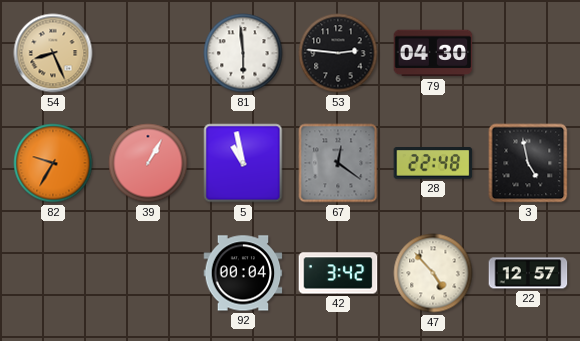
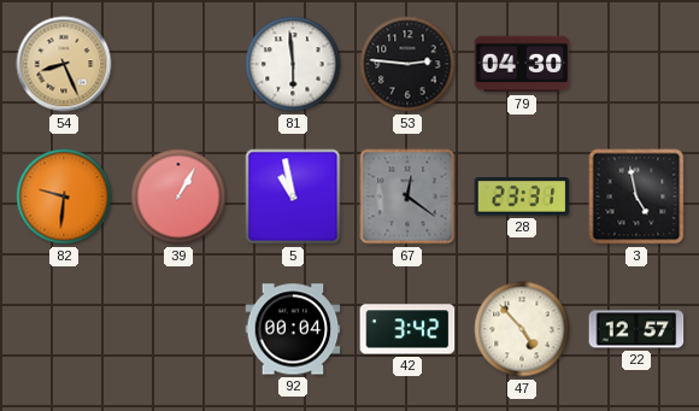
82: 9:35 -> 9:31 (64, 196)
28: 22:48 -> 23:31 (522, 196)
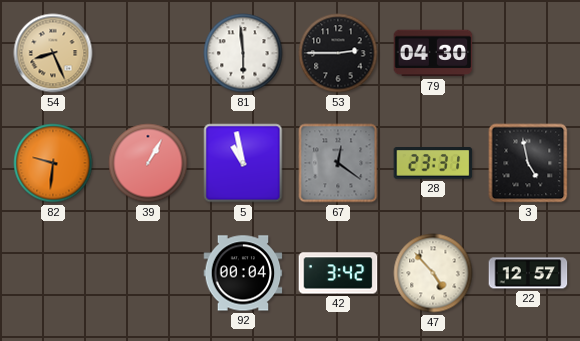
53: 2:46 -> 2:45 (338, 53)
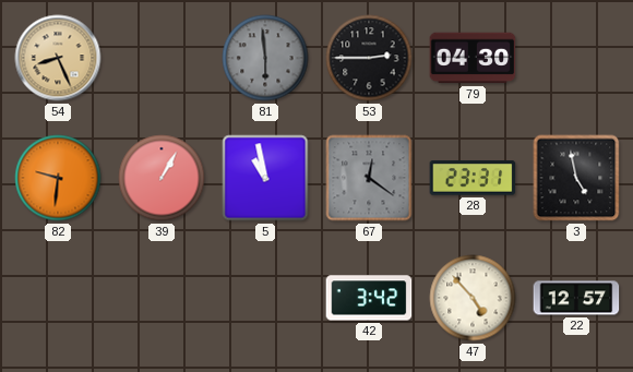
81 dial: white -> grey (265, 58)
92: 00:04 -> none (243, 273)
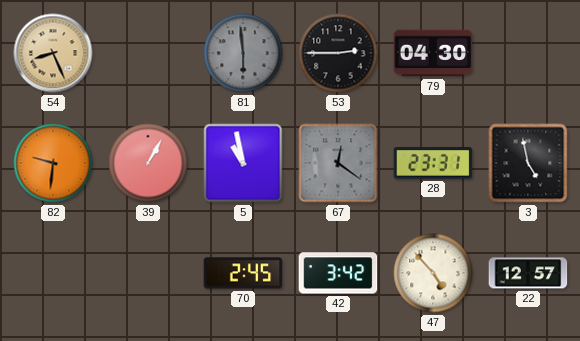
70: none -> 2:45 (243, 273)
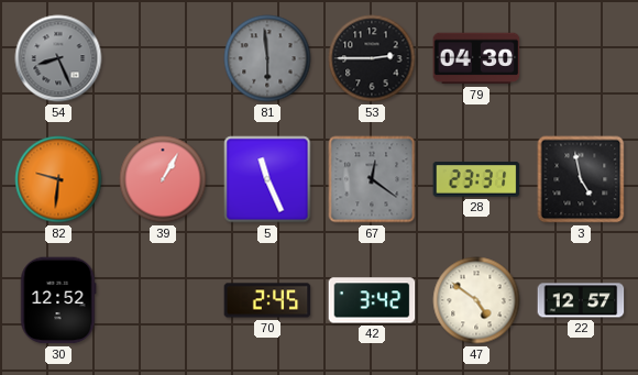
54 dial: champagne -> grey (58, 58)
5: 10:58 -> 11:26 (267, 179)
30: none -> 12:52 (58, 300)
47: 4:53 -> 4:51 (476, 300)
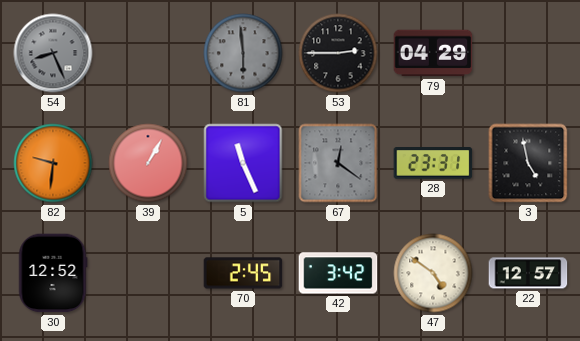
79: 04:30 -> 04:29 (433, 53)
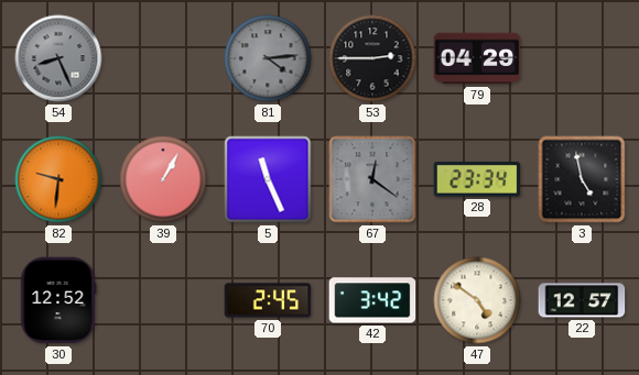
81: 5:59 -> 4:14 (268, 58)
28: 23:31 -> 23:34 (477, 179)
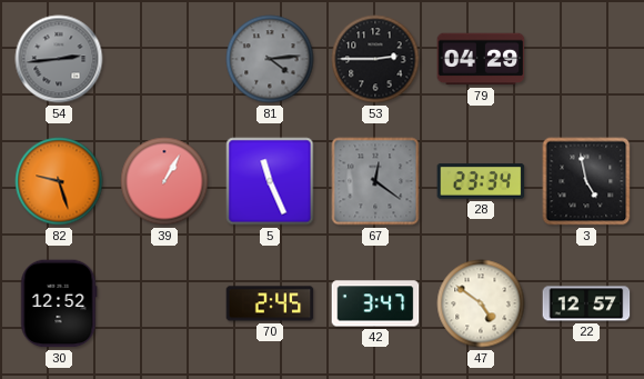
54: 8:26 -> 2:44 (59, 59)
82: 9:31 -> 9:27 (59, 181)
42: 3:42 -> 3:47 (375, 303)
